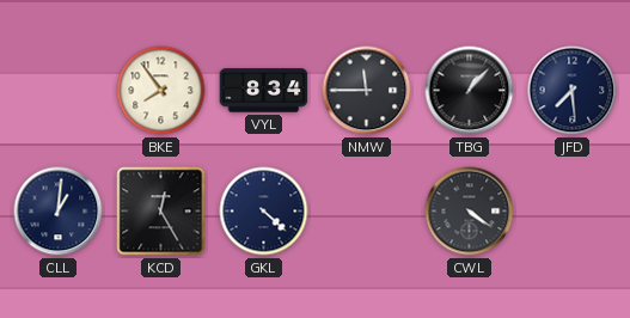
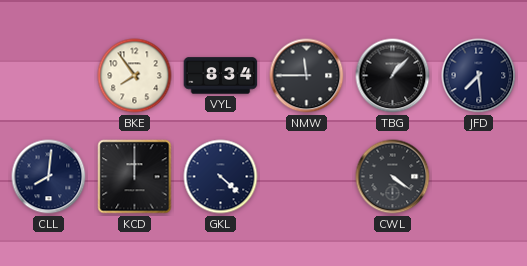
CLL: 1:01 -> 8:01 (49, 177)
KCD: 12:25 -> 12:00 (135, 177)
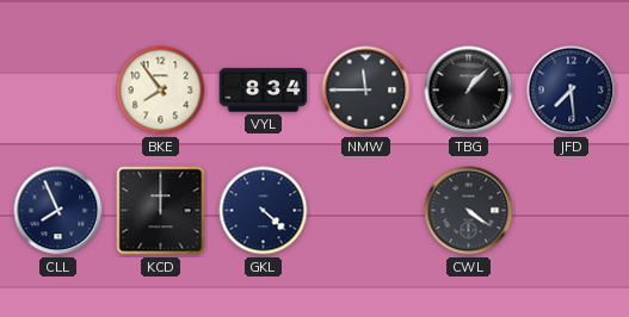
CLL: 8:01 -> 7:56 (58, 211)
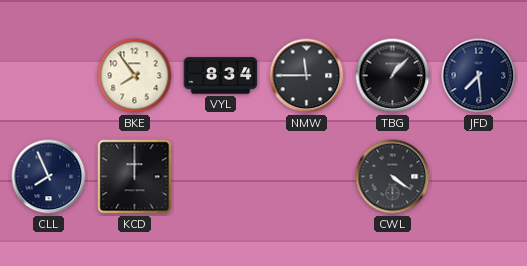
GKL: 4:22 -> none (264, 211)
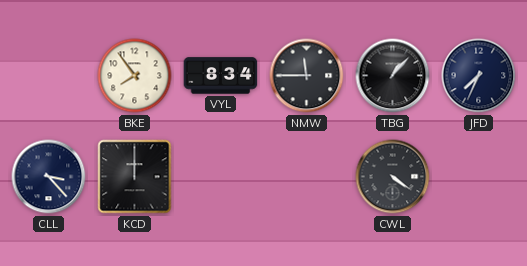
JFD: 7:29 -> 7:34 (479, 76)
CLL: 7:56 -> 3:23 (49, 177)
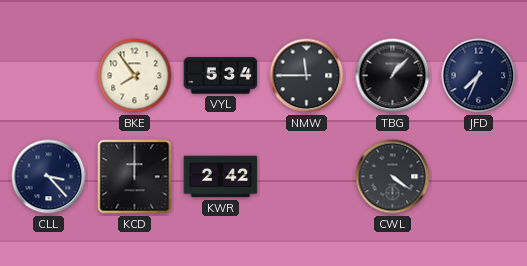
VYL: 8:34 -> 5:34 (221, 76)
KWR: none -> 2:42 (221, 177)
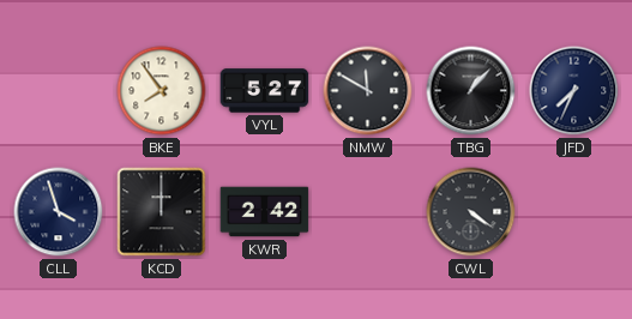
VYL: 5:34 -> 5:27 (265, 91)
NMW: 11:45 -> 11:50 (368, 91)
CLL: 3:23 -> 3:57 (59, 212)
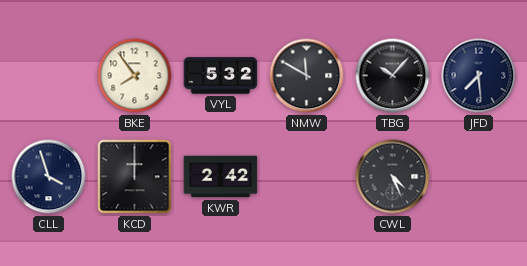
VYL: 5:27 -> 5:32 (221, 76)
TBG: 1:07 -> 10:07 (393, 76)
JFD: 7:34 -> 7:29 (479, 76)
CWL: 4:21 -> 4:26 (393, 177)
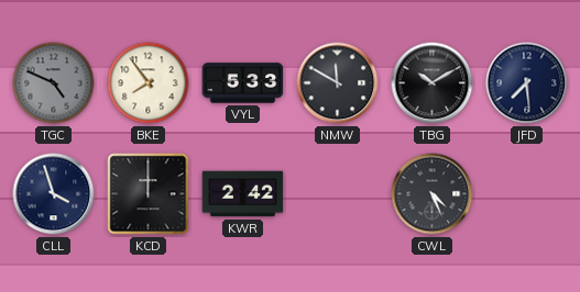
TGC: none -> 4:49 (54, 83)
VYL: 5:32 -> 5:33 (243, 83)
TBG: 10:07 -> 10:10 (433, 83)
